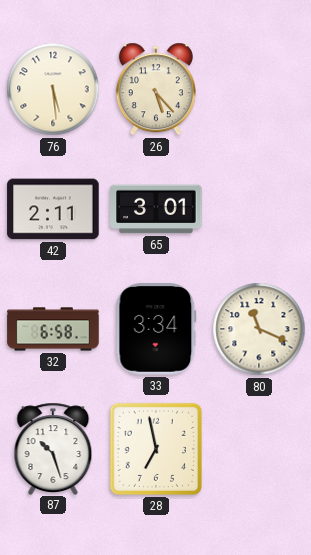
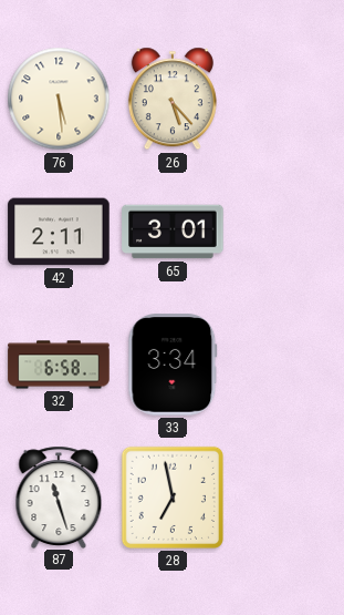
80: 11:19 -> none (259, 329)
87: 10:27 -> 11:27 (59, 496)
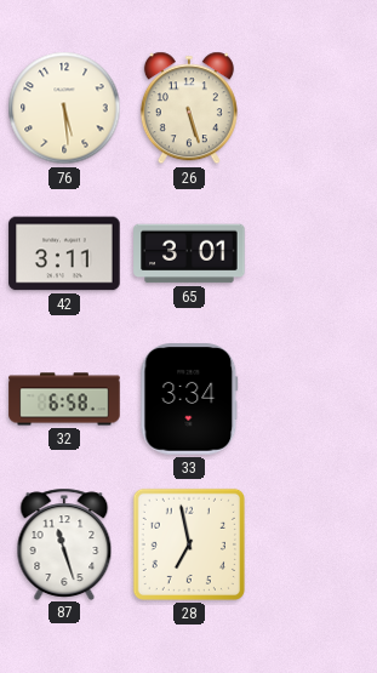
26: 5:23 -> 5:27 (189, 108)
42: 2:11 -> 3:11 (64, 253)
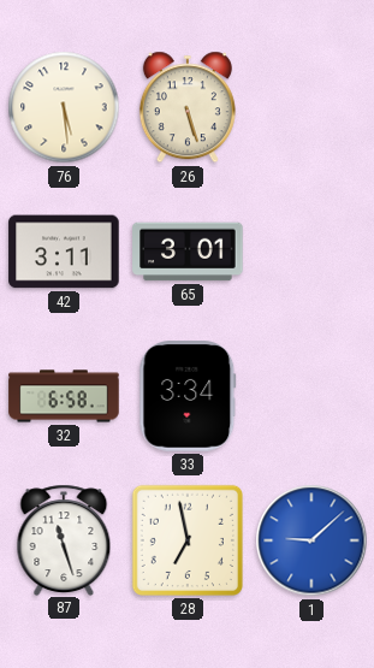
1: none -> 9:08 (311, 540)
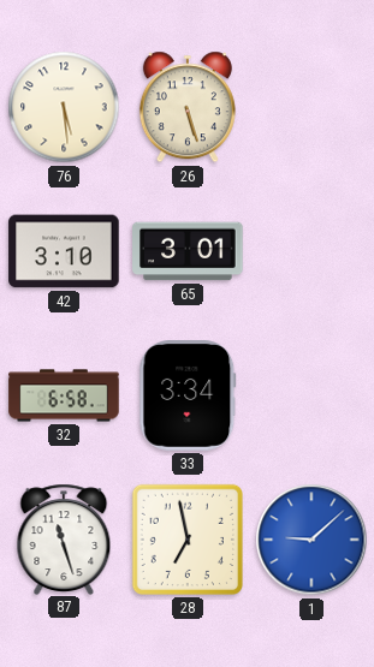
42: 3:11 -> 3:10 (64, 251)
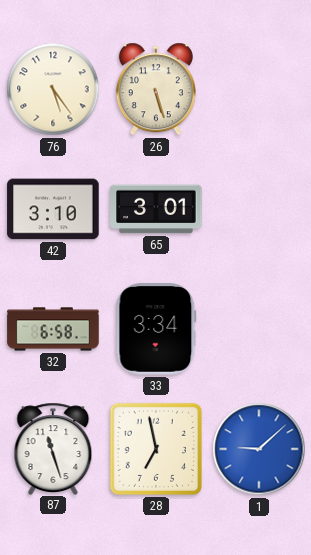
76: 5:29 -> 5:24 (53, 89)
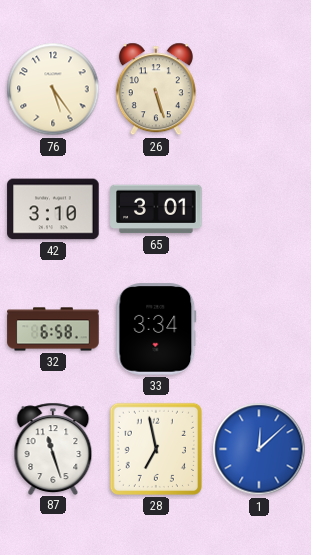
1: 9:08 -> 12:08 (259, 449)
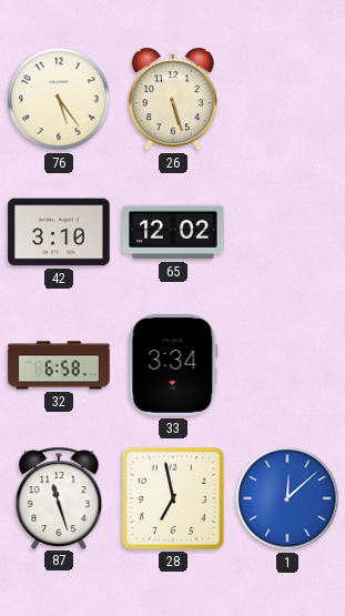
65: 3:01 -> 12:02 (173, 232)
